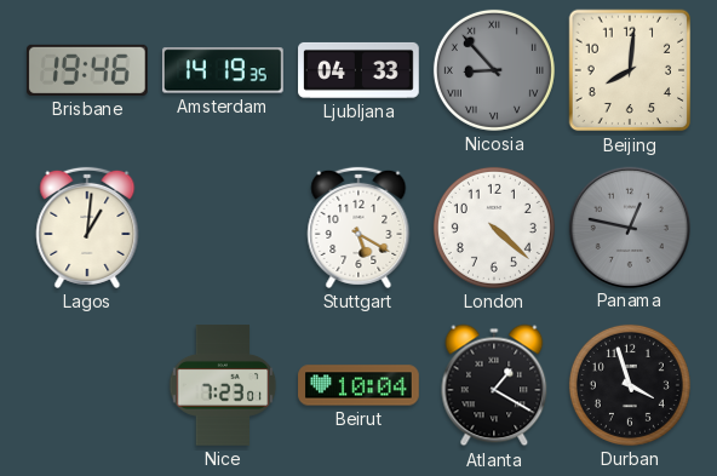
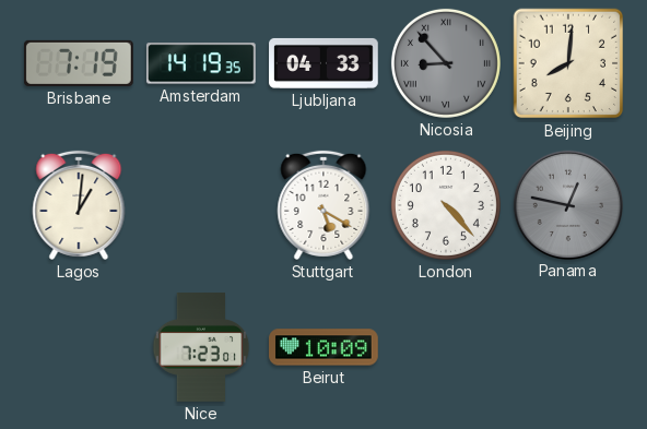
Brisbane: 19:46 -> 7:19 (79, 63)
London: 4:22 -> 4:23 (446, 205)
Beirut: 10:04 -> 10:09 (323, 347)
Atlanta: 1:20 -> none (494, 385)
Durban: 3:57 -> none (630, 385)
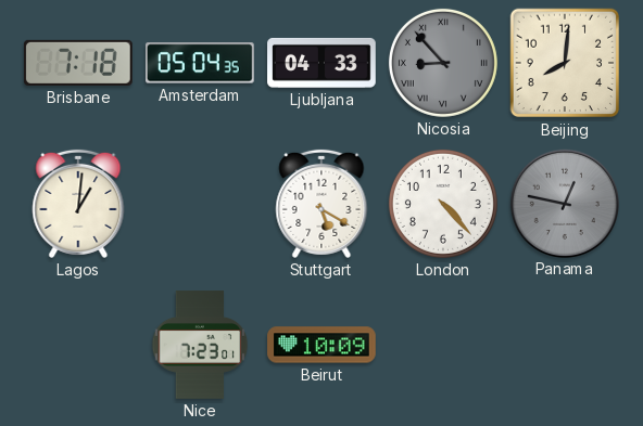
Brisbane: 7:19 -> 7:18 (78, 63)
Amsterdam: 14:19 -> 05:04 (200, 63)
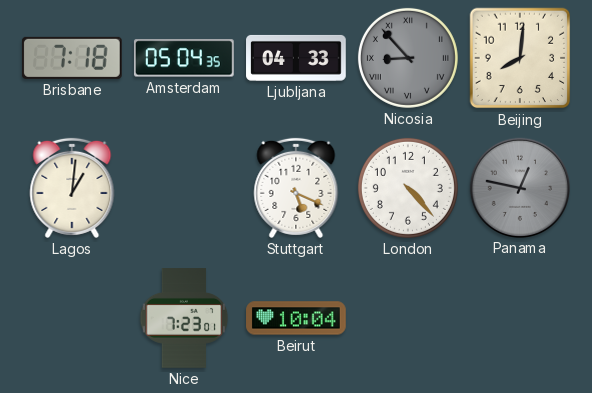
Stuttgart: 5:20 -> 5:19 (296, 188)
Beirut: 10:09 -> 10:04 (296, 318)
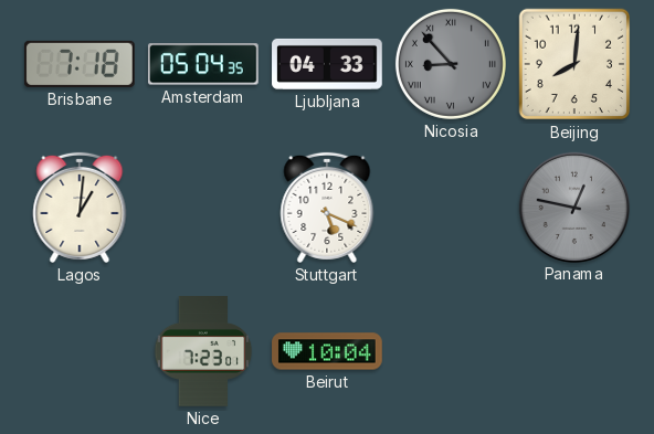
London: 4:23 -> none (408, 188)
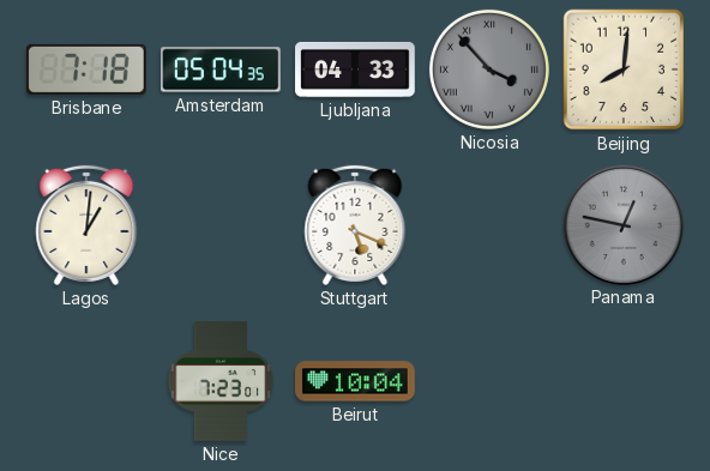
Nicosia: 8:53 -> 3:53 (489, 70)
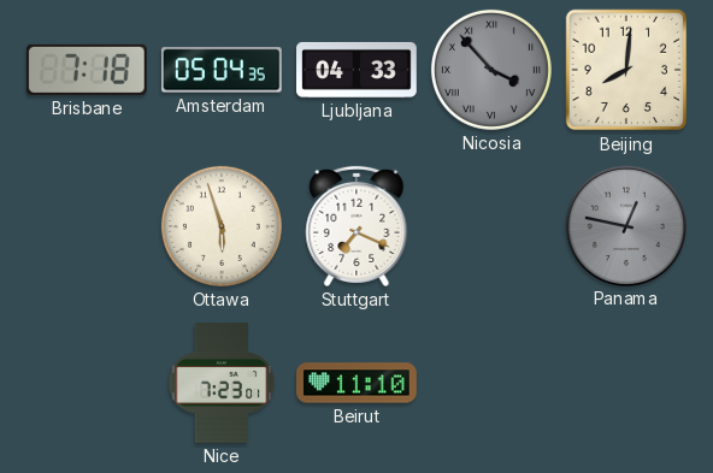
Lagos: 1:01 -> none (86, 225)
Ottawa: none -> 5:57 (222, 226)
Stuttgart: 5:19 -> 7:19 (356, 226)
Beirut: 10:04 -> 11:10 (356, 383)
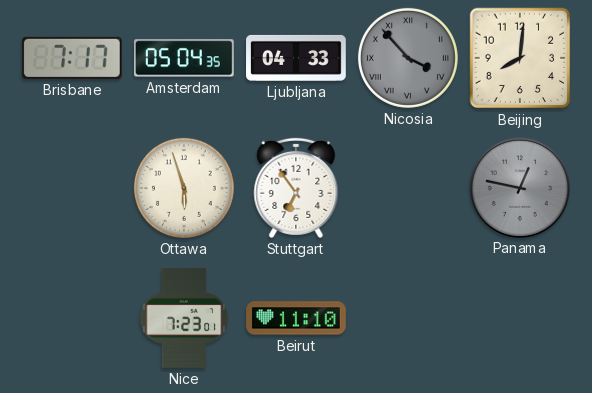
Brisbane: 7:18 -> 7:17 (72, 58)
Stuttgart: 7:19 -> 6:54 (296, 188)
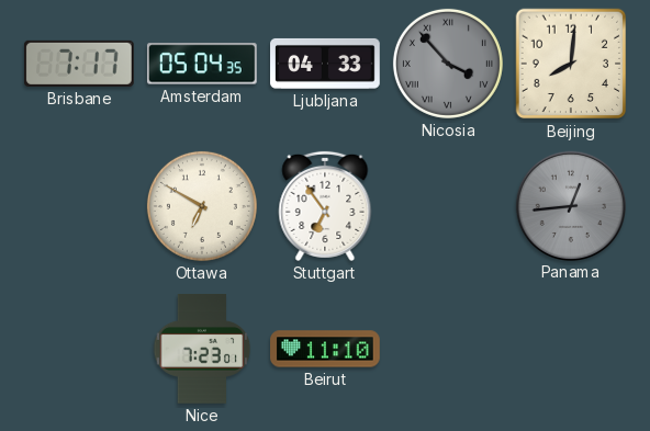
Ottawa: 5:57 -> 6:50 (202, 206)
Panama: 12:47 -> 12:44 (570, 205)
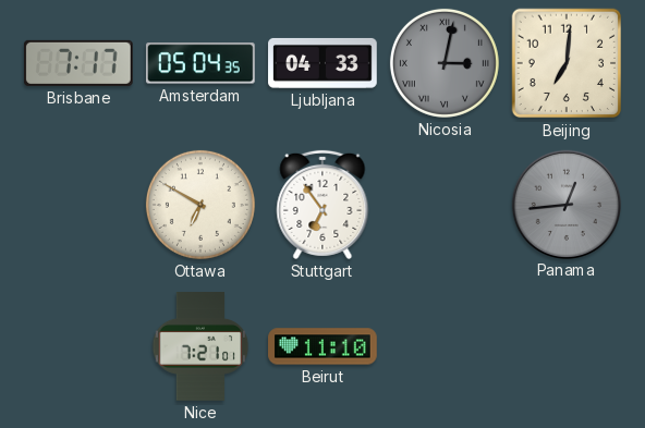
Nicosia: 3:53 -> 3:02 (445, 63)
Beijing: 8:01 -> 7:01 (567, 63)
Nice: 7:23 -> 7:21 (200, 346)
